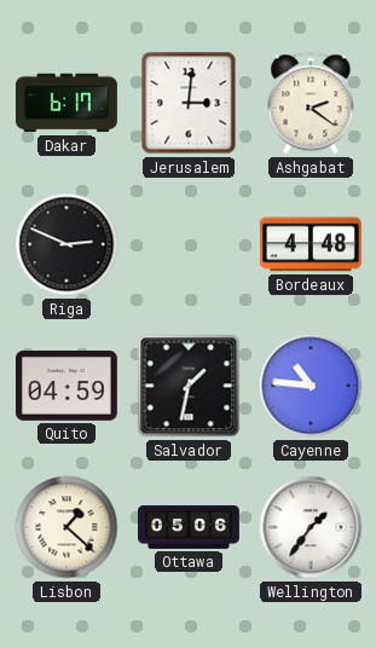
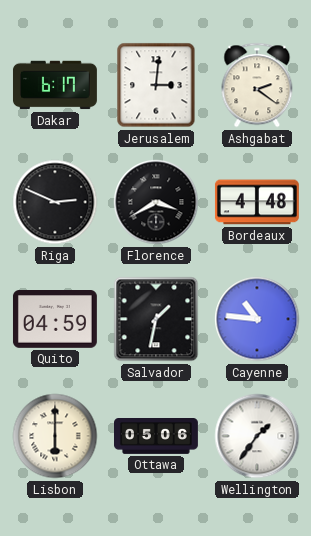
Florence: none -> 3:40 (156, 202)
Lisbon: 1:22 -> 6:00 (55, 436)
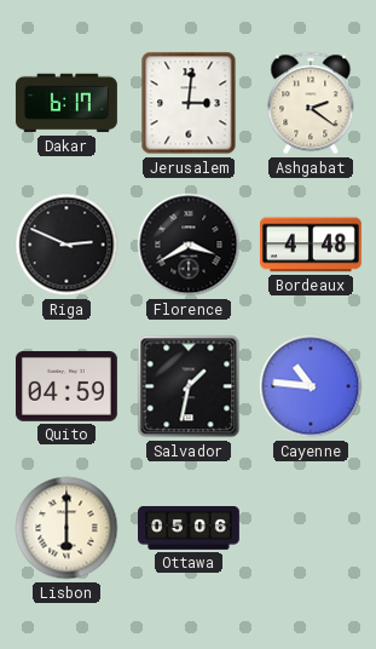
Wellington: 1:36 -> none (257, 436)
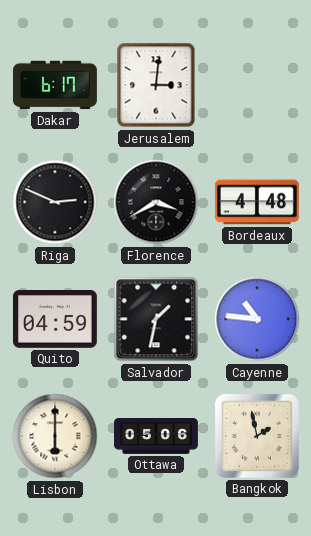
Ashgabat: 2:21 -> none (311, 103)
Bangkok: none -> 1:58 (257, 436)
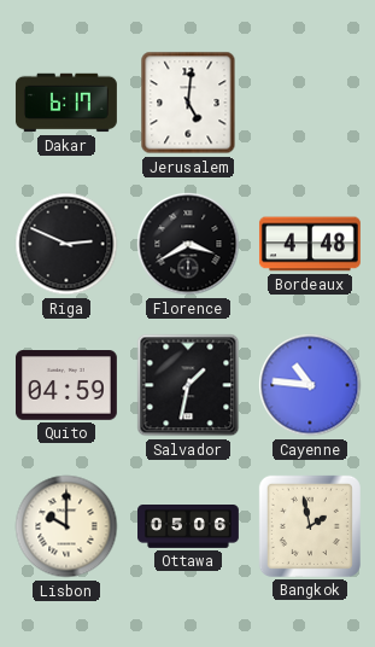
Jerusalem: 3:01 -> 5:01 (188, 103)
Lisbon: 6:00 -> 10:00 (66, 526)
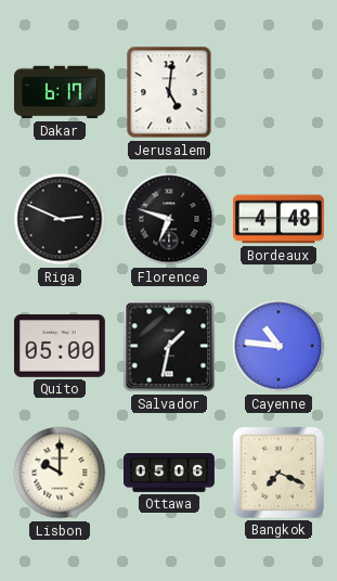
Florence: 3:40 -> 6:48 (169, 219)
Quito: 04:59 -> 05:00 (60, 347)
Bangkok: 1:58 -> 7:19 (278, 473)
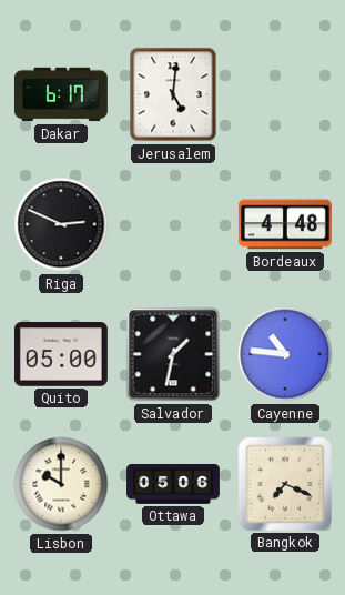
Florence: 6:48 -> none (169, 219)
